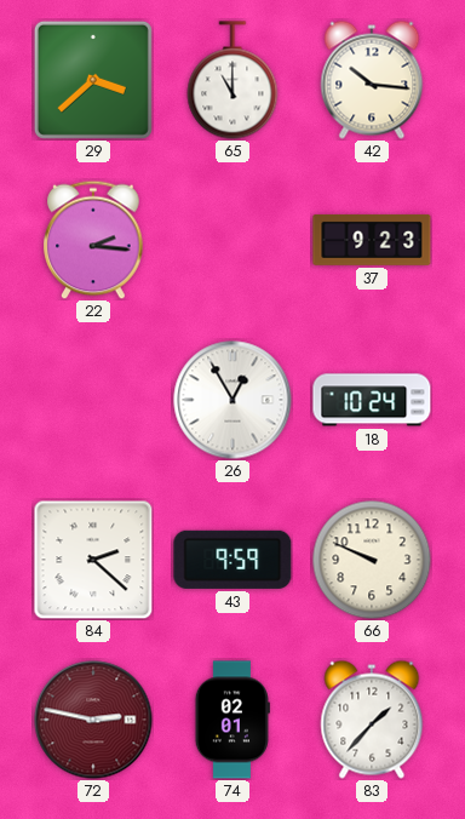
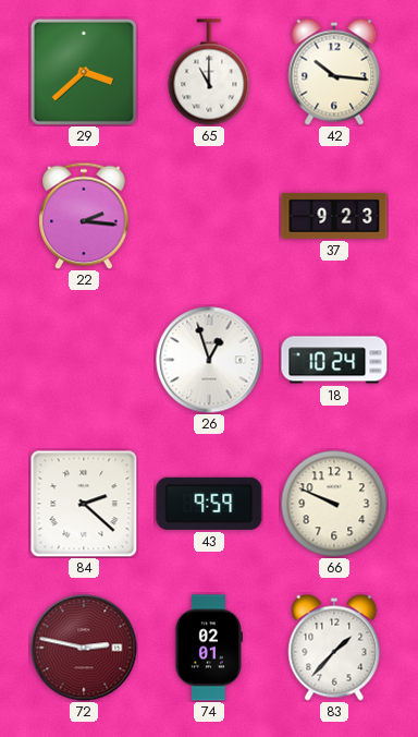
26: 12:55 -> 12:57 (209, 360)
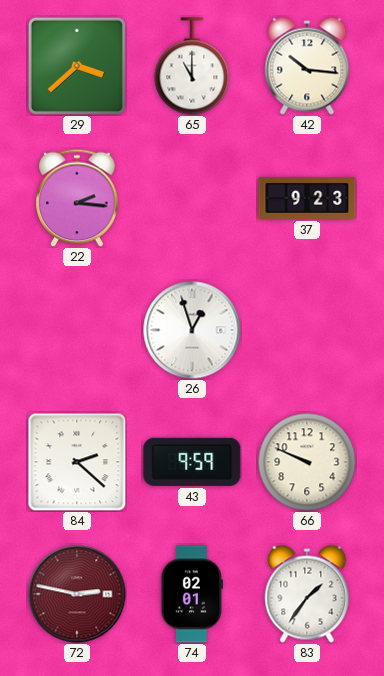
18: 10:24 -> none (334, 360)
83: 1:37 -> 1:36 (307, 594)
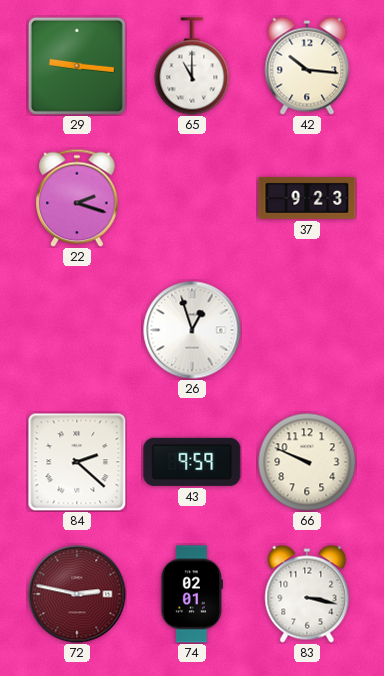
29: 3:38 -> 9:16 (77, 66)
22: 2:16 -> 2:18 (77, 198)
83: 1:36 -> 3:17 (307, 594)
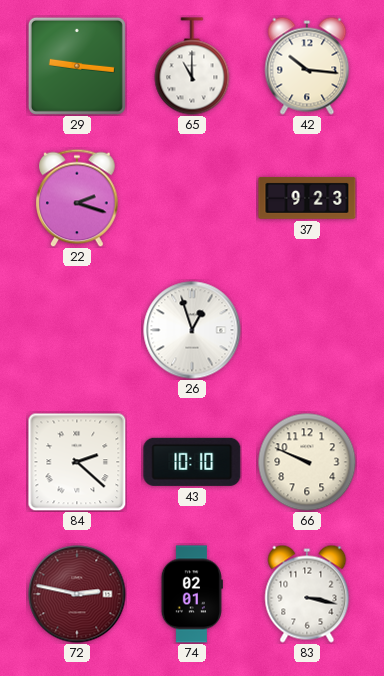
43: 9:59 -> 10:10 (192, 462)
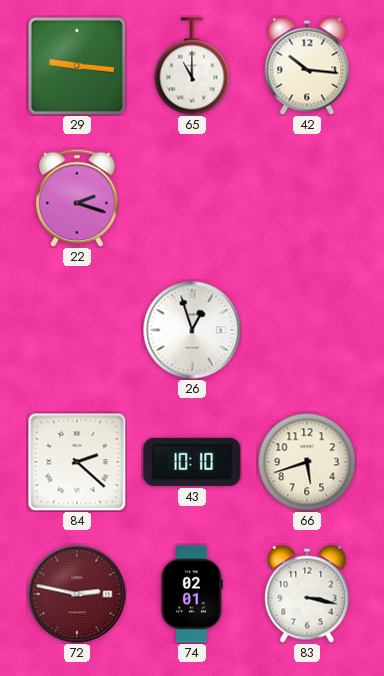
37: 9:23 -> none (307, 198)
66: 9:49 -> 5:42 (307, 462)
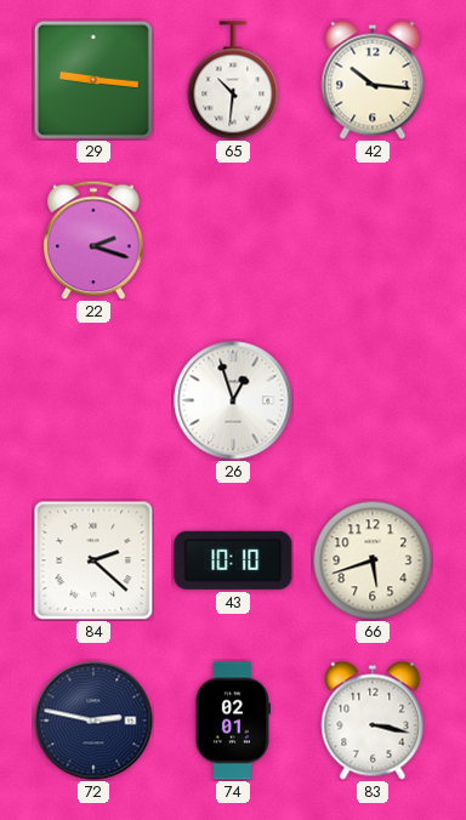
65: 11:00 -> 10:31 (233, 80)
72 dial: burgundy -> navy (93, 721)
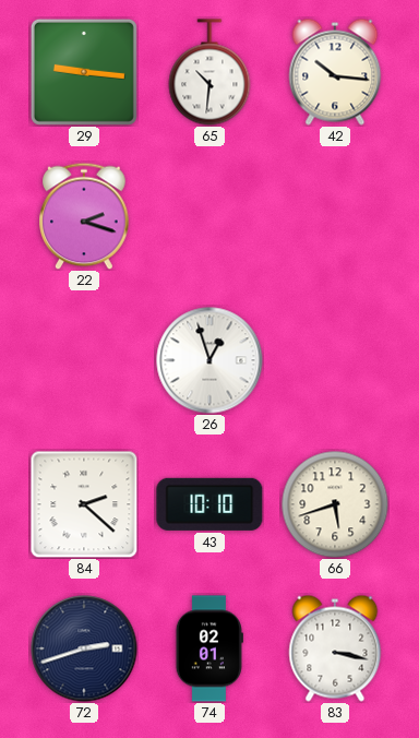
72: 2:47 -> 2:42 (84, 648)
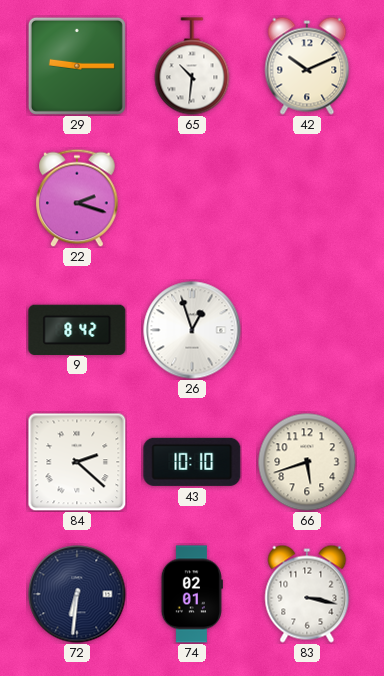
29: 9:16 -> 9:15 (77, 66)
42: 10:16 -> 10:11 (307, 66)
9: none -> 8:42 (77, 329)
72: 2:42 -> 6:31 (77, 594)
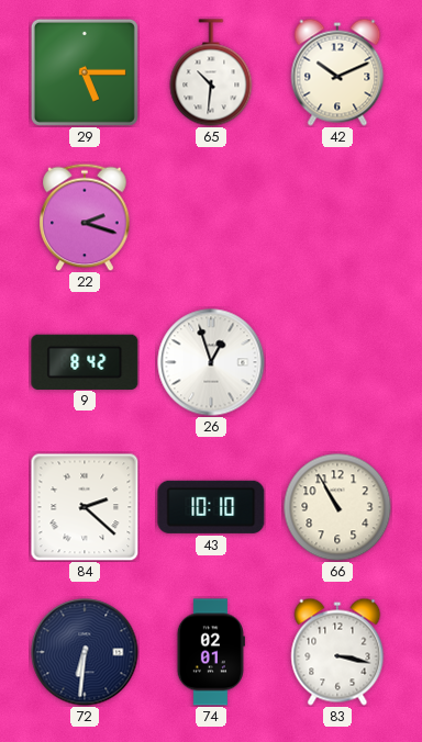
29: 9:15 -> 5:15 (85, 72)
66: 5:42 -> 10:55 (337, 507)
